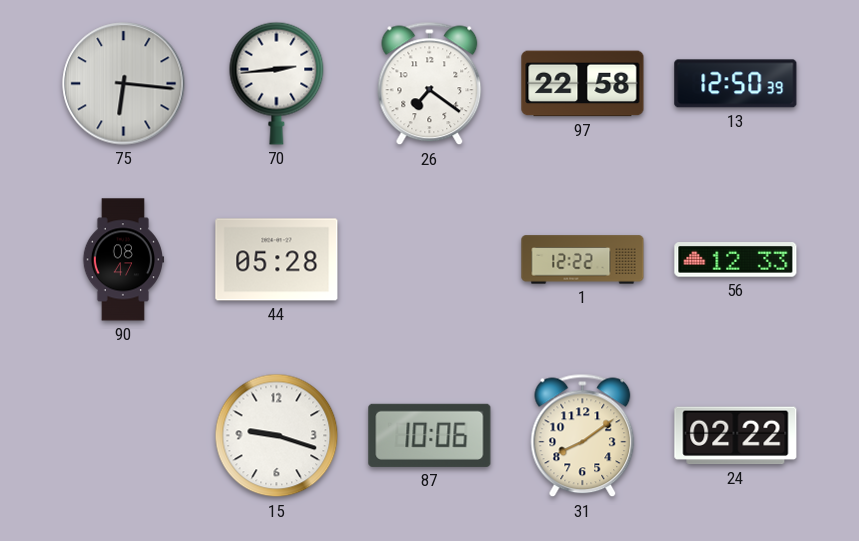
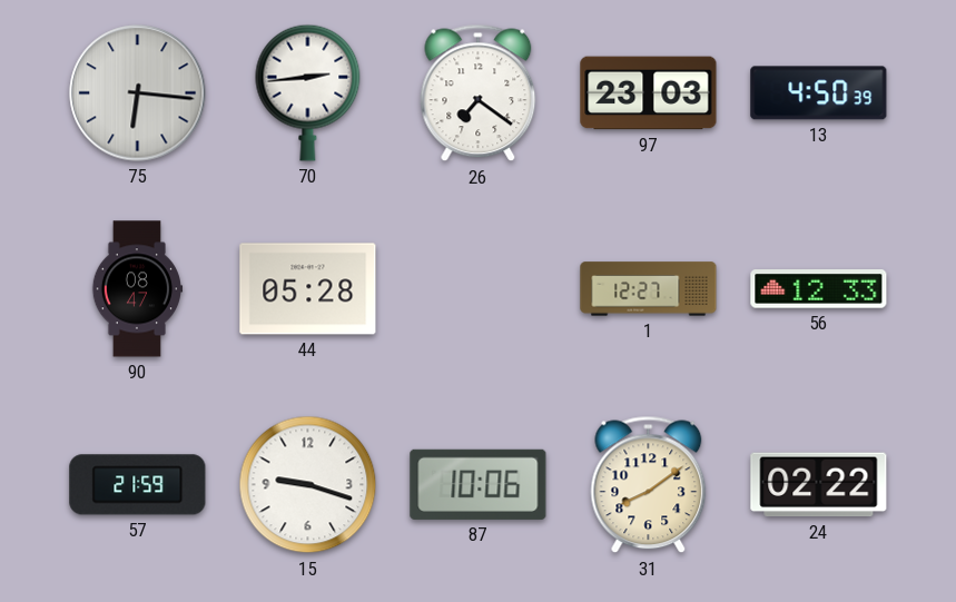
97: 22:58 -> 23:03 (649, 93)
13: 12:50 -> 4:50 (819, 93)
1: 12:22 -> 12:27 (649, 289)
57: none -> 21:59 (138, 485)
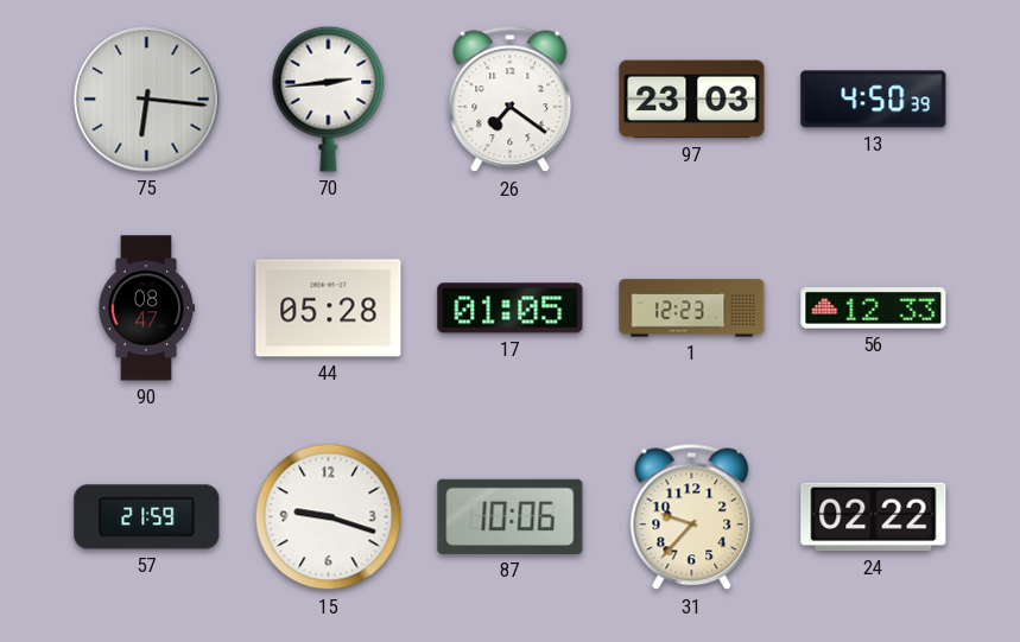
17: none -> 01:05 (511, 309)
1: 12:27 -> 12:23 (692, 309)
31: 8:09 -> 9:37 (692, 517)
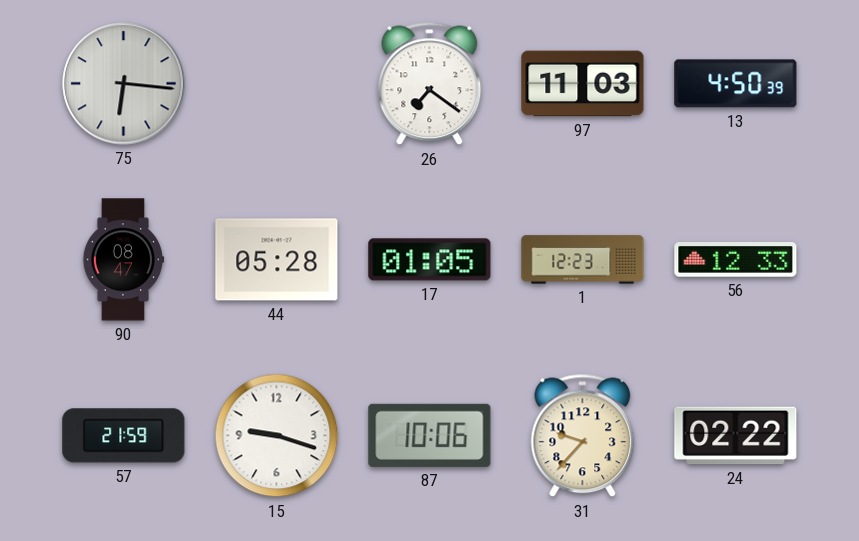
70: 2:44 -> none (329, 98)
97: 23:03 -> 11:03 (583, 84)
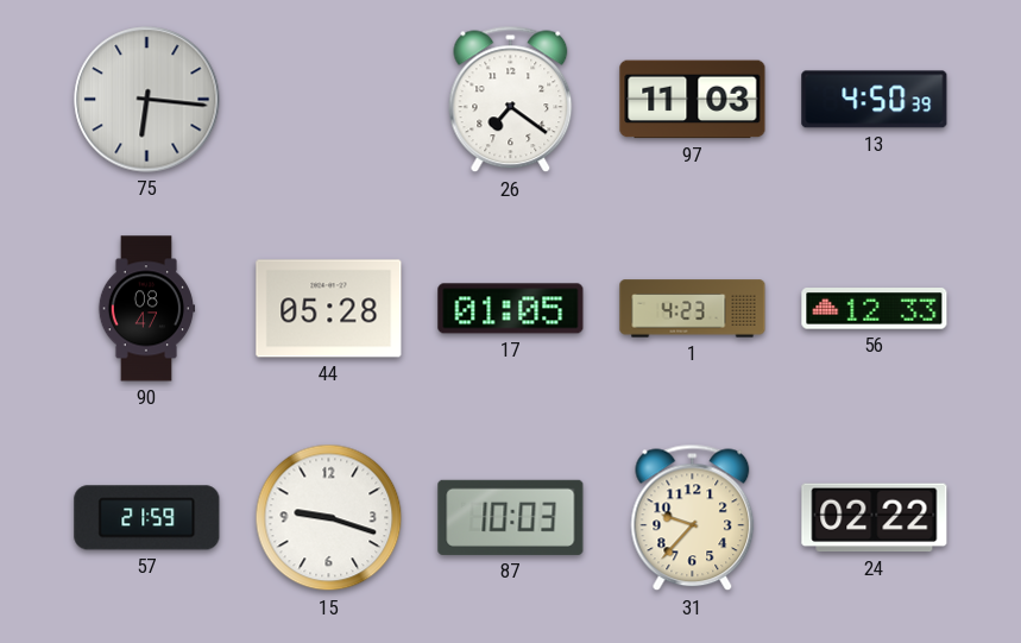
1: 12:23 -> 4:23 (693, 309)
87: 10:06 -> 10:03 (511, 517)
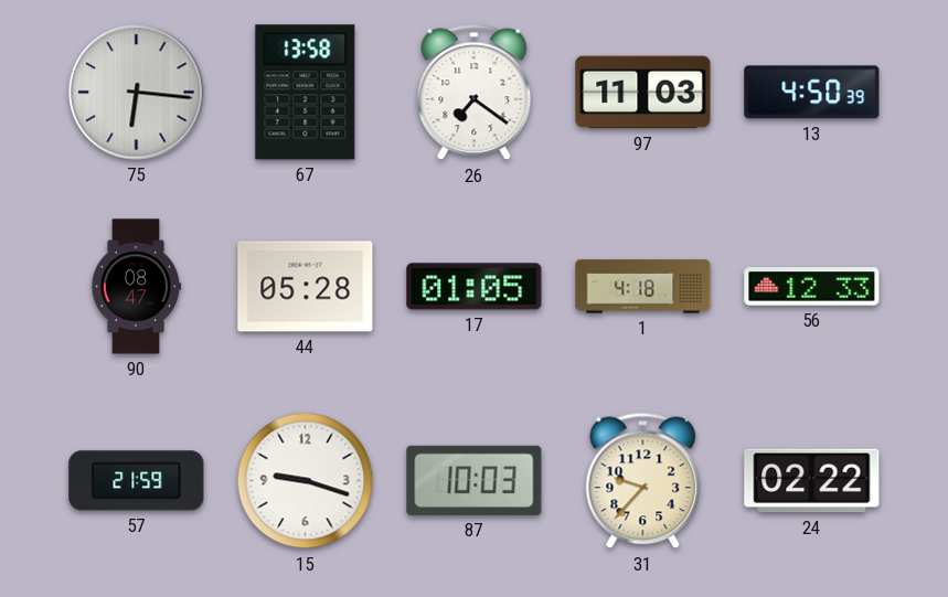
67: none -> 13:58 (306, 93)
1: 4:23 -> 4:18 (643, 287)
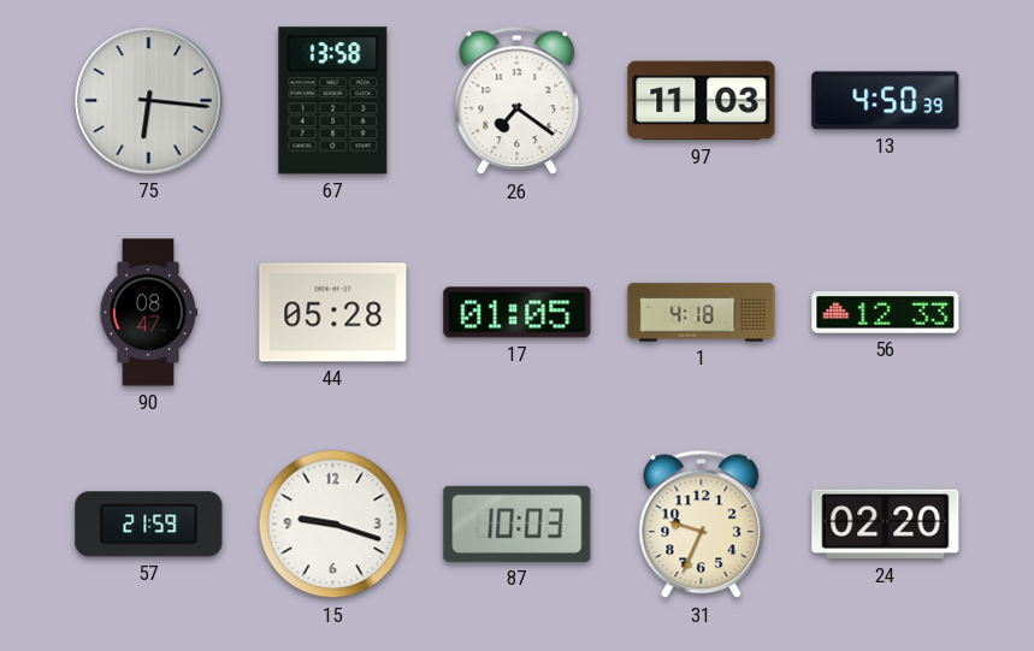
31: 9:37 -> 9:34 (702, 525)
24: 02:22 -> 02:20 (886, 525)
